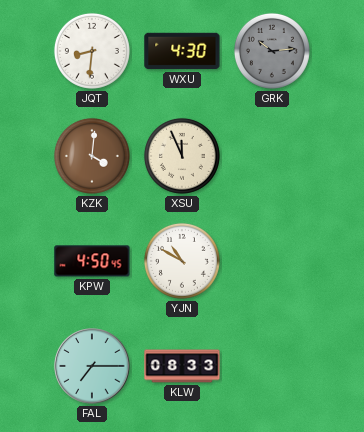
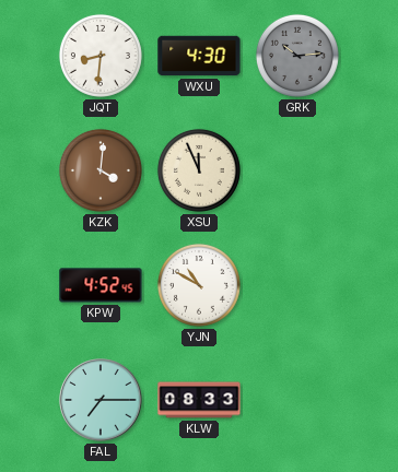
KPW: 4:50 -> 4:52 (101, 285)
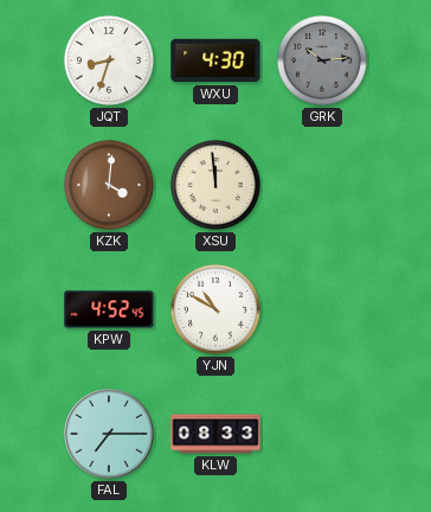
JQT: 8:31 -> 8:33 (109, 60)
XSU: 11:56 -> 11:59 (215, 185)
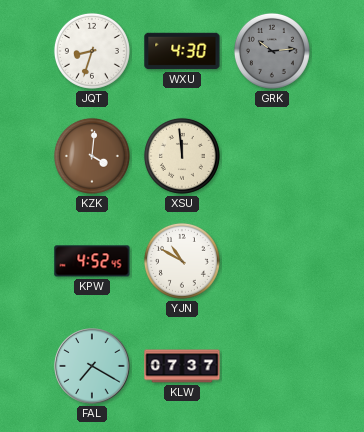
FAL: 7:15 -> 7:20 (92, 366)
KLW: 08:33 -> 07:37 (182, 366)
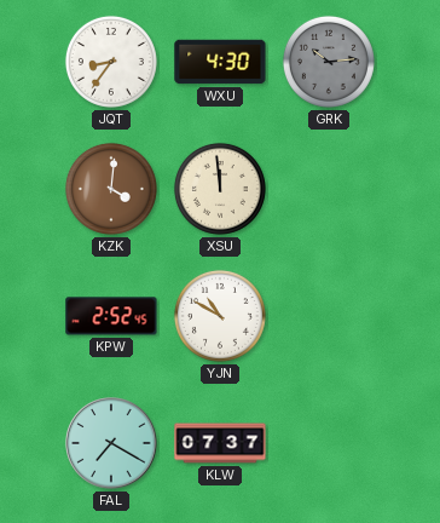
JQT: 8:33 -> 8:36 (111, 62)
KPW: 4:52 -> 2:52 (111, 316)
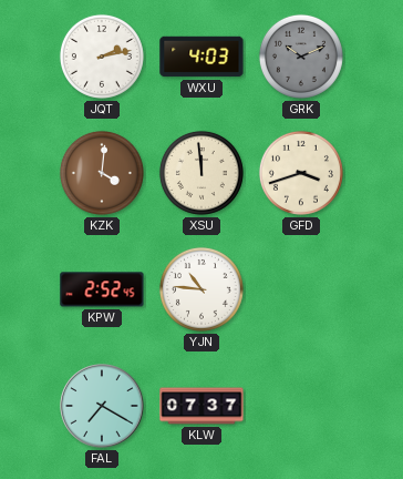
JQT: 8:36 -> 2:13 (102, 57)
WXU: 4:30 -> 4:03 (201, 57)
GRK: 10:14 -> 10:11 (301, 57)
GFD: none -> 3:42 (301, 173)
YJN: 10:50 -> 10:46 (201, 289)
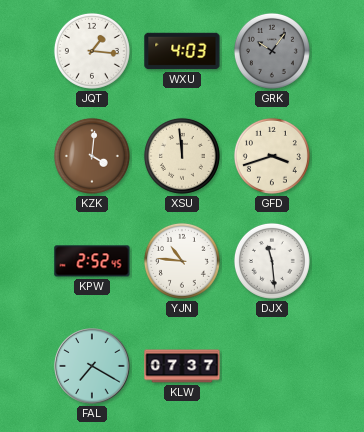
JQT: 2:13 -> 1:16 (92, 51)
GRK: 10:11 -> 10:06 (272, 51)
DJX: none -> 11:29 (272, 261)
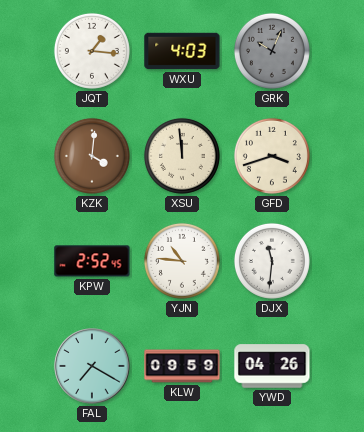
GRK: 10:06 -> 10:04 (272, 51)
DJX: 11:29 -> 11:31 (272, 261)
KLW: 07:37 -> 09:59 (182, 366)
YWD: none -> 04:26 (272, 366)
